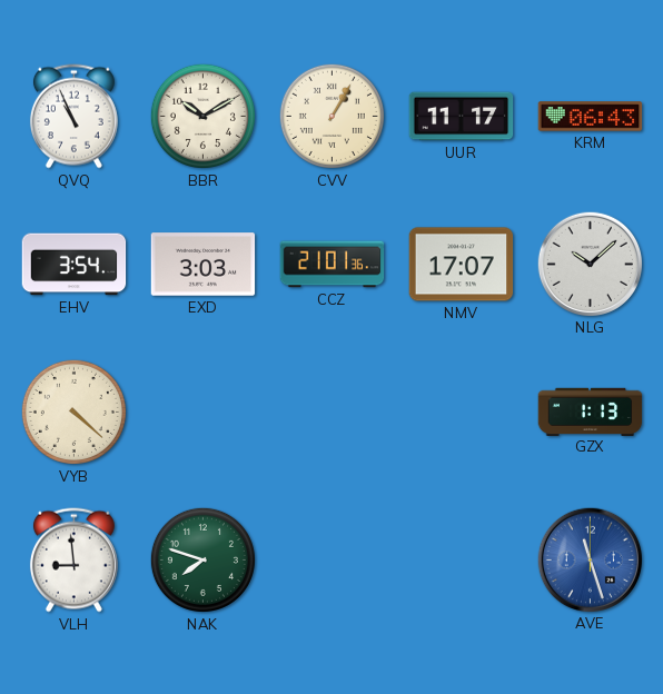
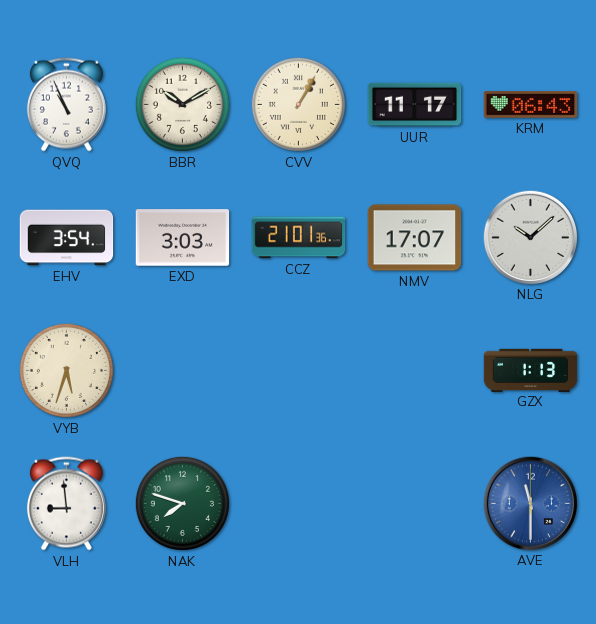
VYB: 4:22 -> 5:33 (66, 370)
AVE: 11:27 -> 11:30 (530, 503)
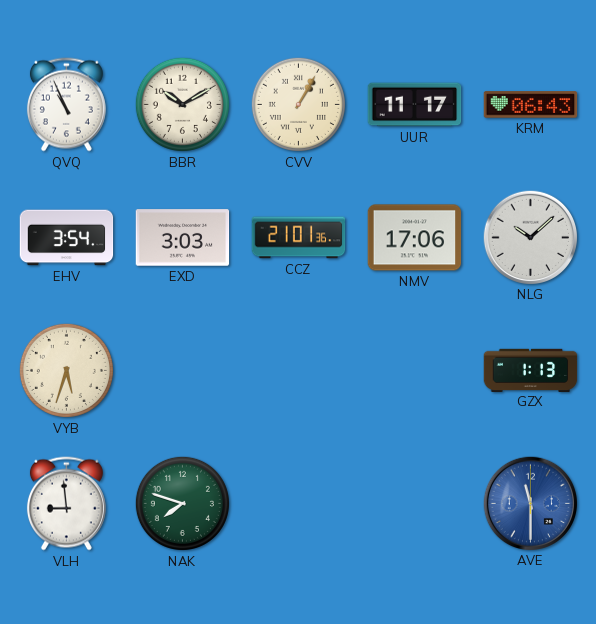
NMV: 17:07 -> 17:06 (415, 238)
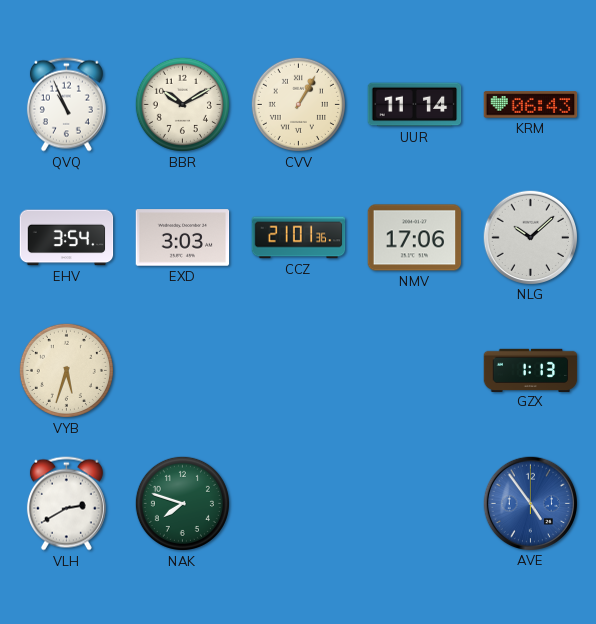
UUR: 11:17 -> 11:14 (415, 105)
VLH: 8:59 -> 2:40 (66, 504)
AVE: 11:30 -> 4:54 (530, 503)
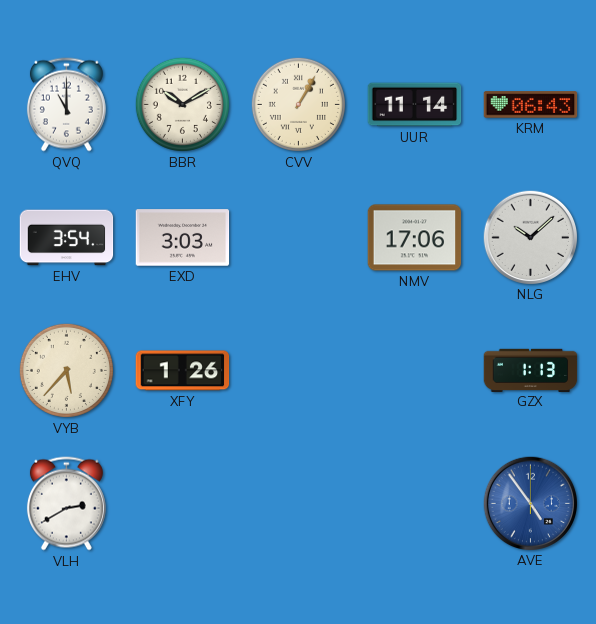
QVQ: 10:56 -> 11:00 (66, 105)
CCZ: 21:01 -> none (299, 238)
VYB: 5:33 -> 5:37 (66, 370)
XFY: none -> 1:26 (183, 371)
NAK: 7:48 -> none (182, 503)
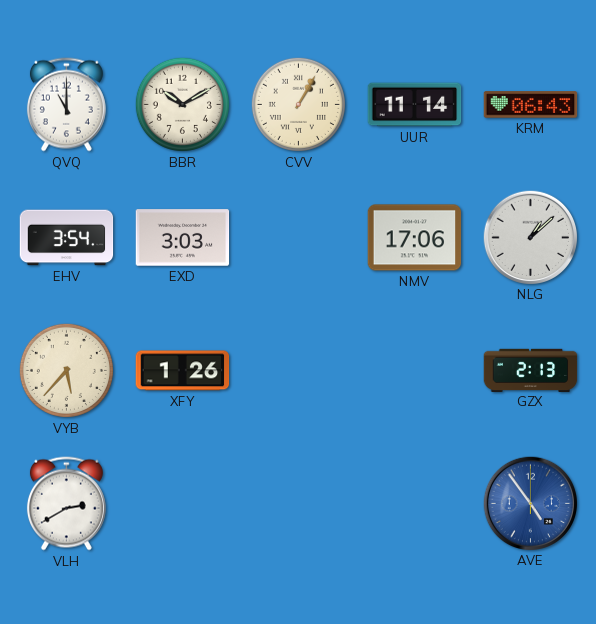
NLG: 10:08 -> 1:08 (530, 237)
GZX: 1:13 -> 2:13 (531, 370)
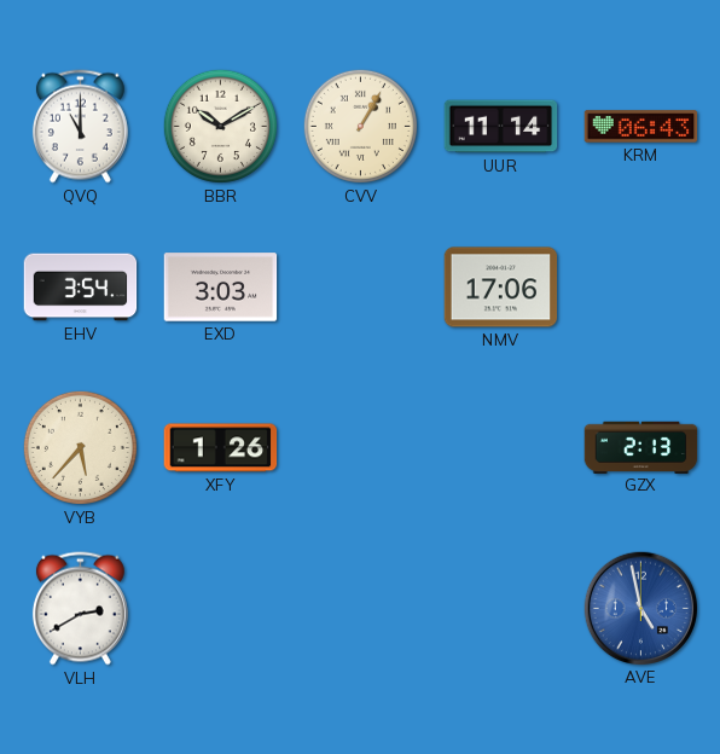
NLG: 1:08 -> none (530, 237)
AVE: 4:54 -> 4:58 (640, 608)
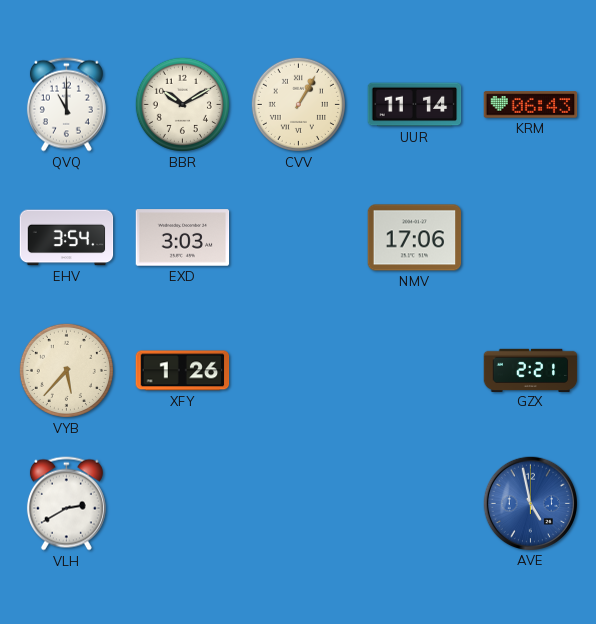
GZX: 2:13 -> 2:21 (531, 370)
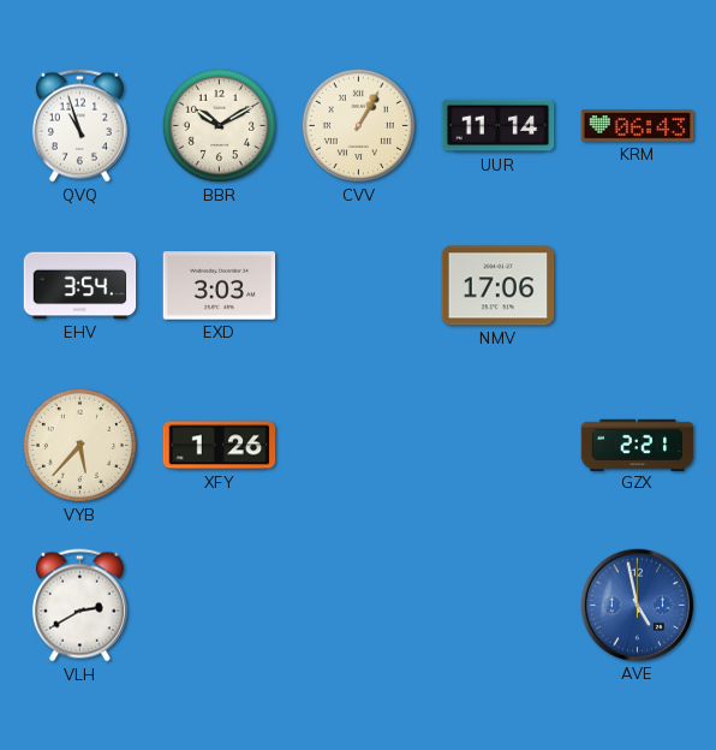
QVQ: 11:00 -> 10:57 (79, 126)
